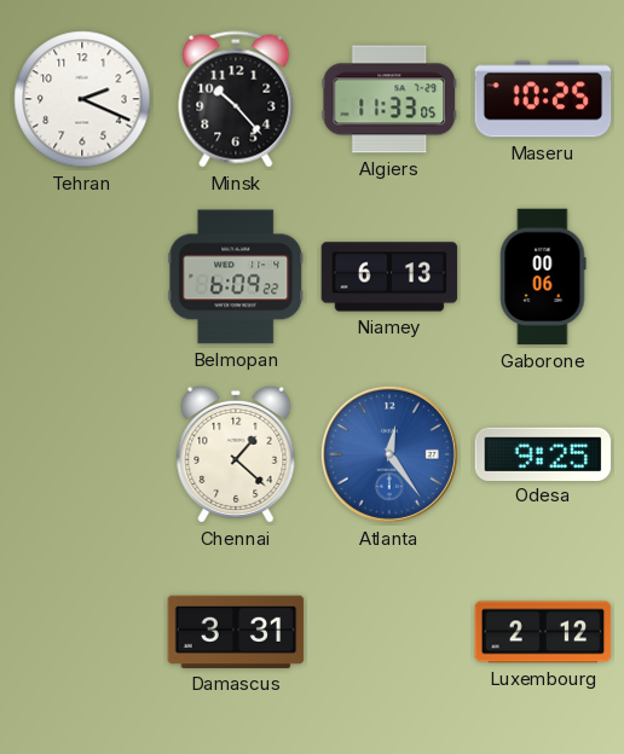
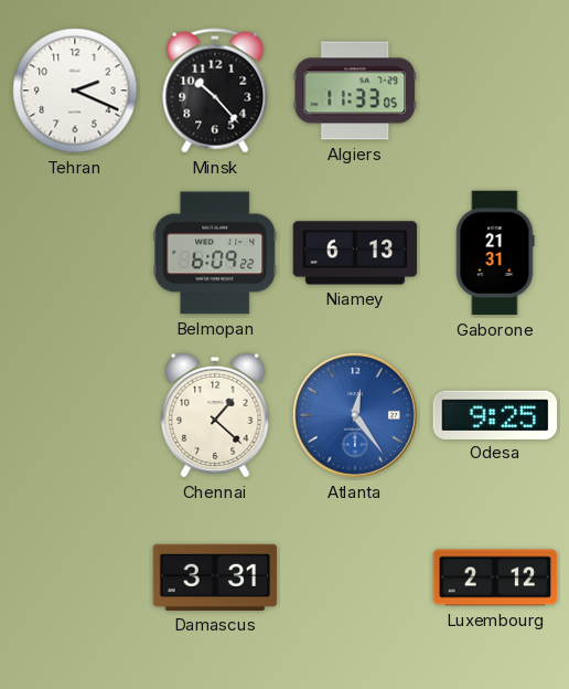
Maseru: 10:25 -> none (543, 99)
Gaborone: 00:06 -> 21:31 (495, 253)
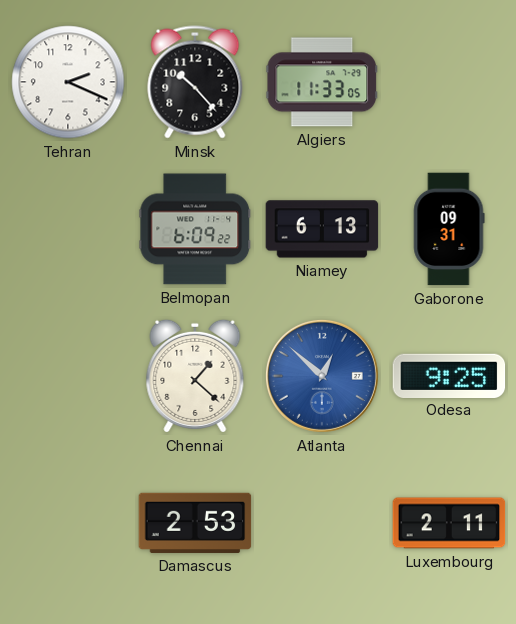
Gaborone: 21:31 -> 09:31 (449, 229)
Atlanta: 12:24 -> 12:52 (322, 376)
Damascus: 3:31 -> 2:53 (195, 523)
Luxembourg: 2:12 -> 2:11 (449, 523)
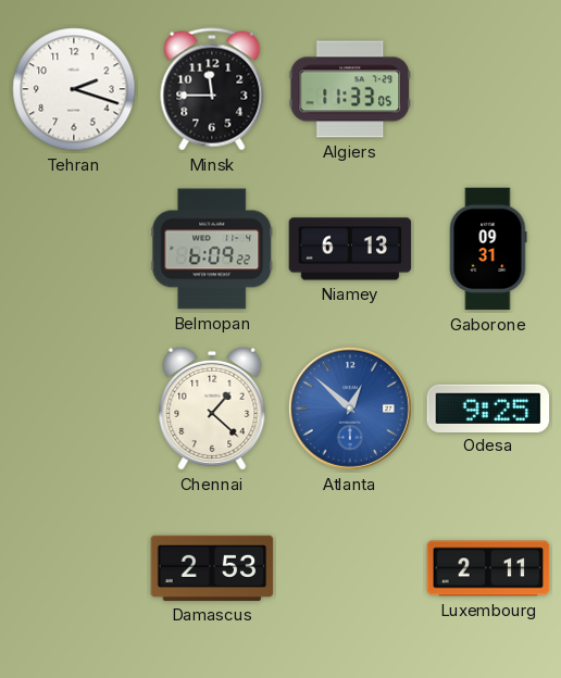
Tehran: 2:19 -> 2:18 (74, 89)
Minsk: 10:23 -> 11:45 (212, 89)
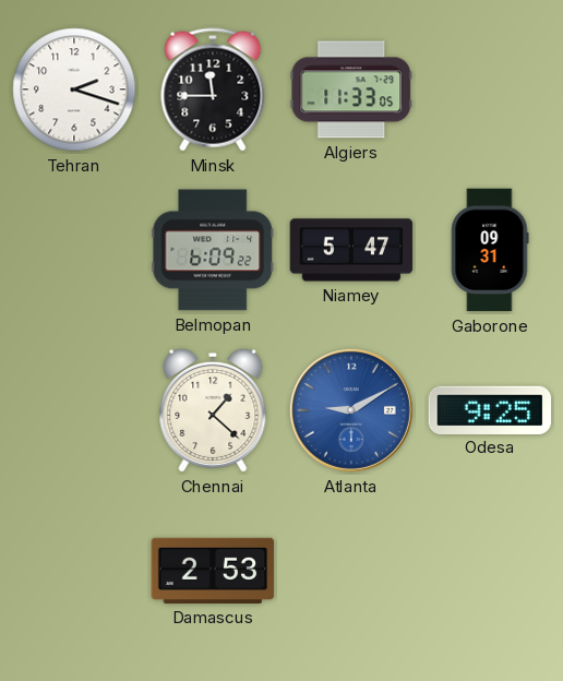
Niamey: 6:13 -> 5:47 (351, 250)
Atlanta: 12:52 -> 9:10 (351, 410)
Luxembourg: 2:11 -> none (488, 568)
